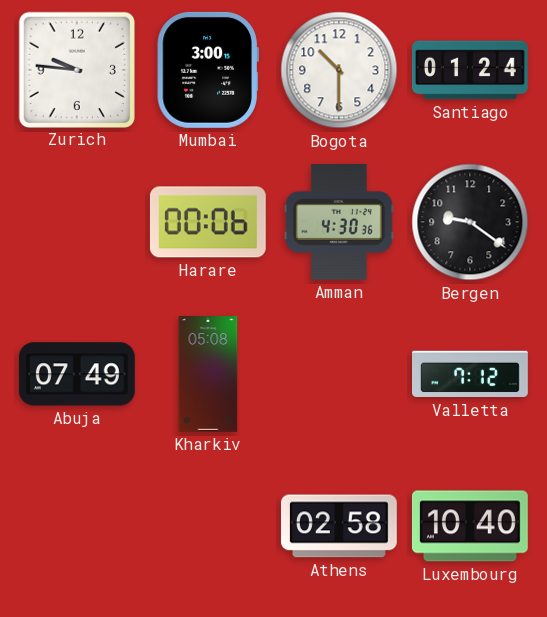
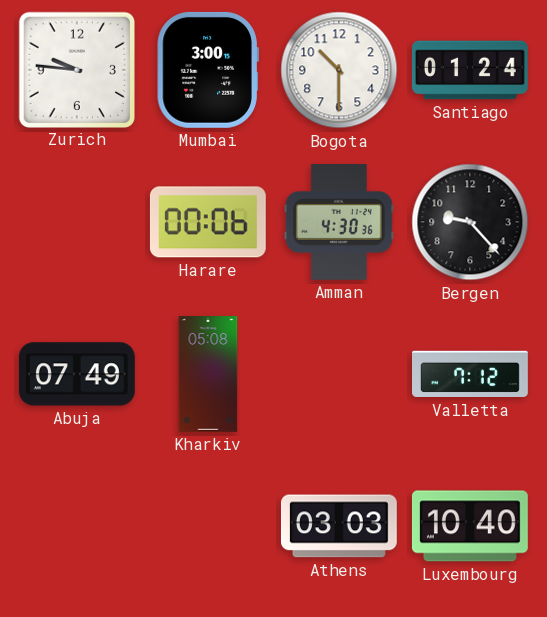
Bergen: 9:21 -> 9:23 (470, 222)
Athens: 02:58 -> 03:03 (339, 526)
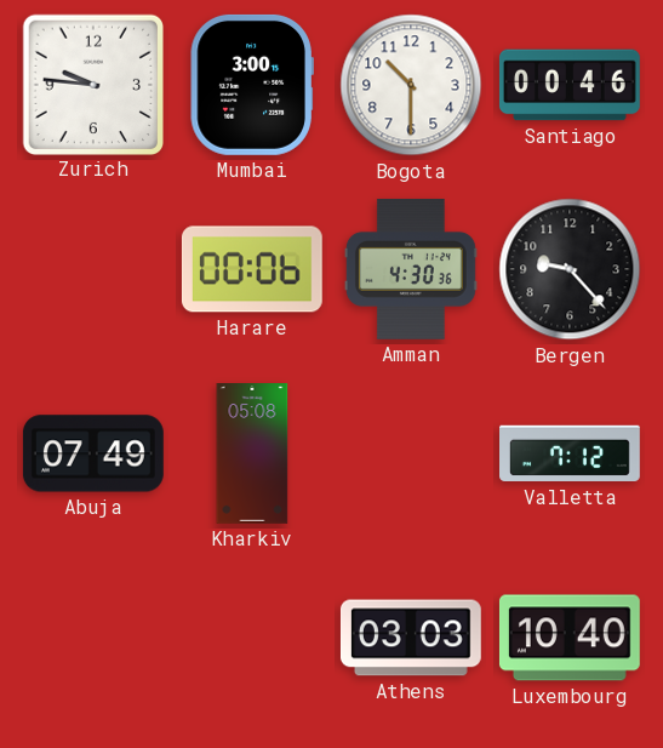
Santiago: 01:24 -> 00:46 (570, 85)
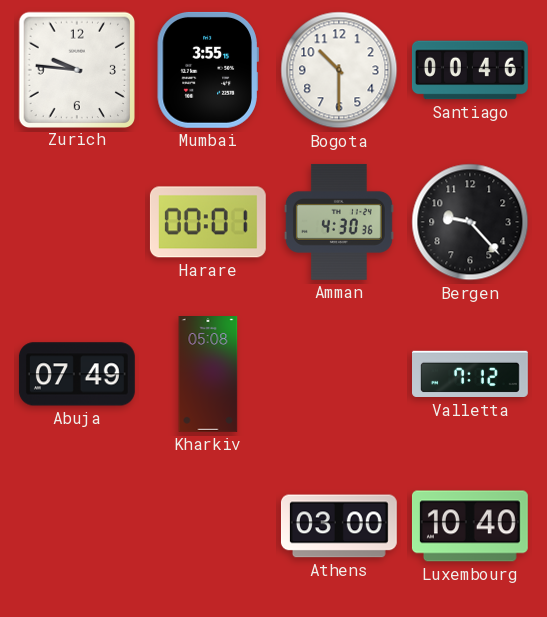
Mumbai: 3:00 -> 3:55 (208, 70)
Harare: 00:06 -> 00:01 (208, 222)
Athens: 03:03 -> 03:00 (339, 526)
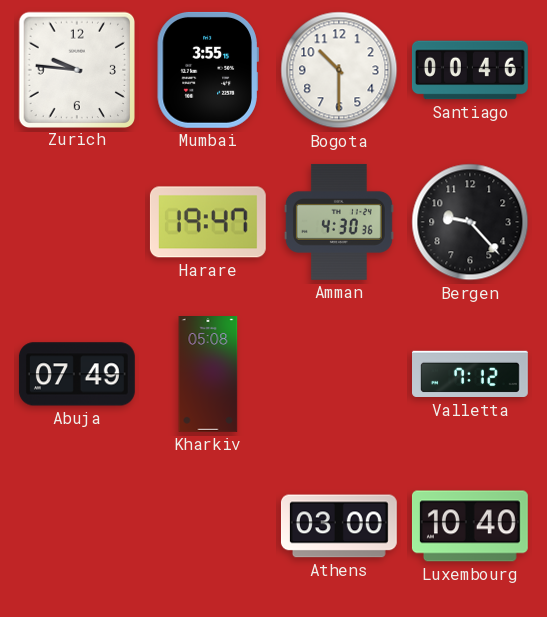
Harare: 00:01 -> 19:47 (208, 222)
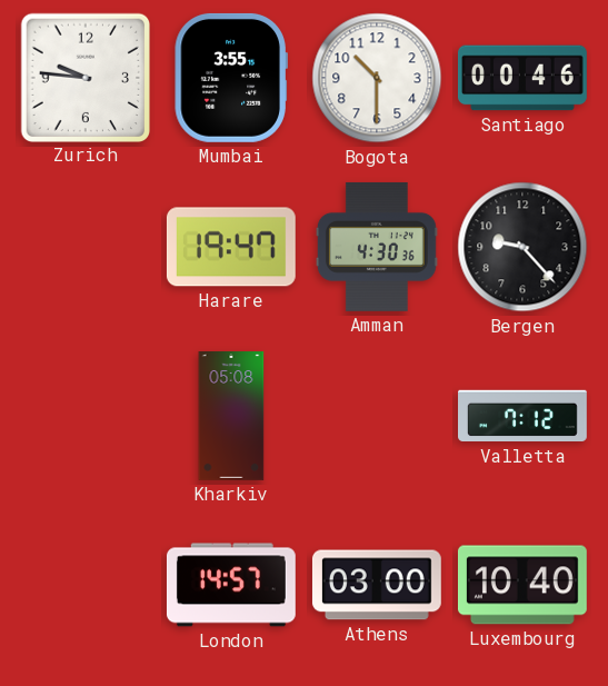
Abuja: 07:49 -> none (77, 374)
London: none -> 14:57 (231, 585)
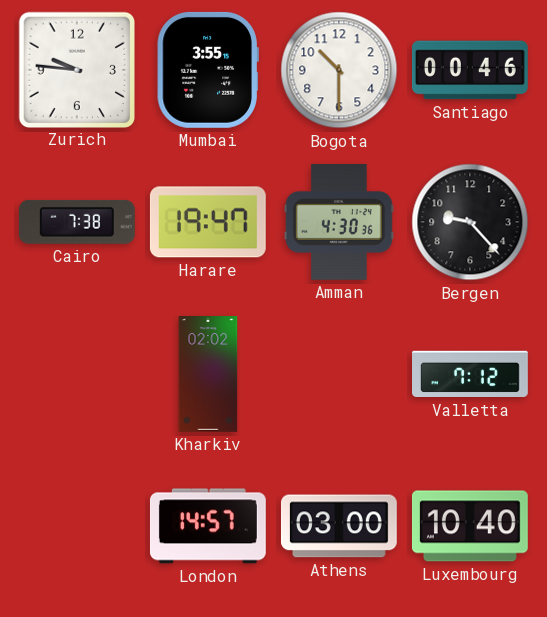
Cairo: none -> 7:38 (77, 222)
Kharkiv: 05:08 -> 02:02 (208, 375)
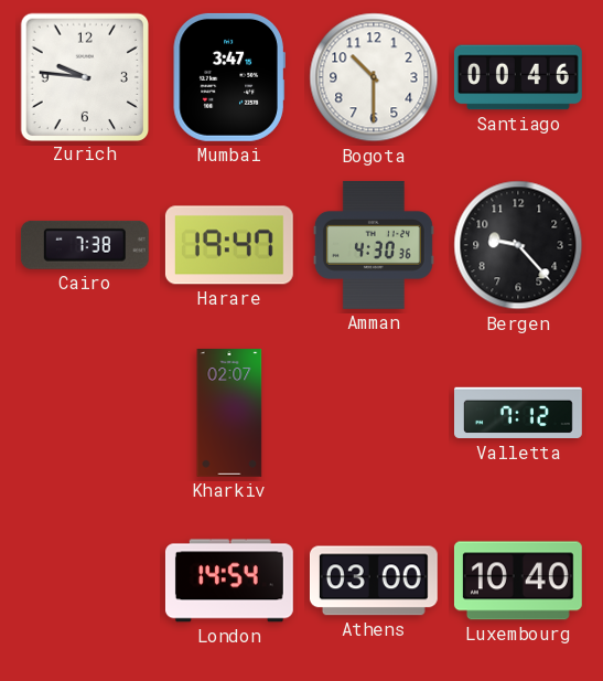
Mumbai: 3:55 -> 3:47 (229, 77)
Kharkiv: 02:02 -> 02:07 (229, 414)
London: 14:57 -> 14:54 (229, 581)
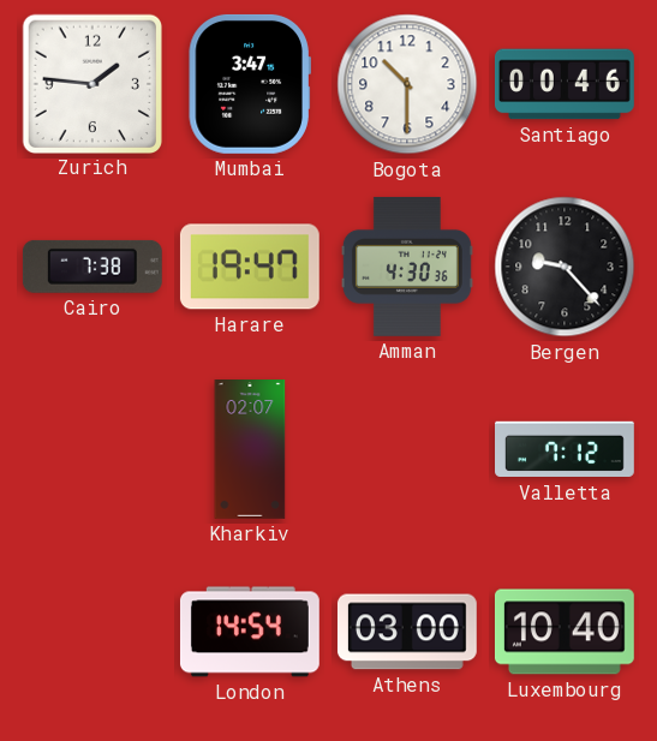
Zurich: 9:46 -> 1:46 (91, 83)
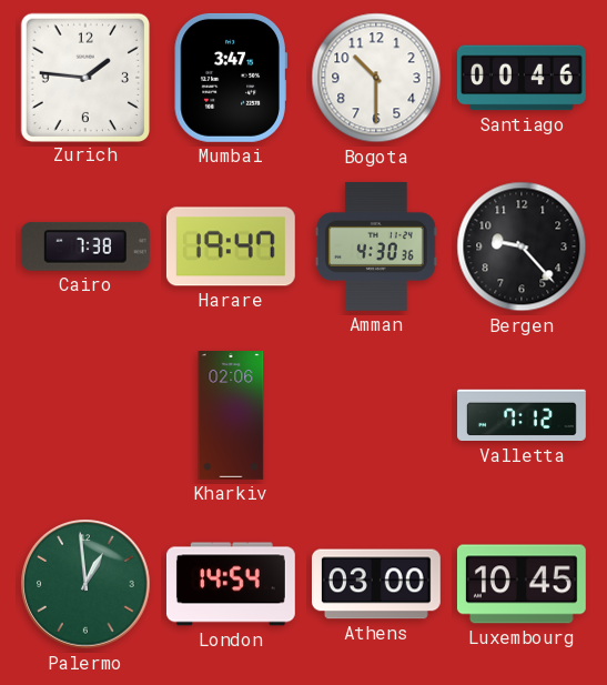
Kharkiv: 02:07 -> 02:06 (231, 416)
Palermo: none -> 12:59 (85, 584)
Luxembourg: 10:40 -> 10:45 (522, 584)
